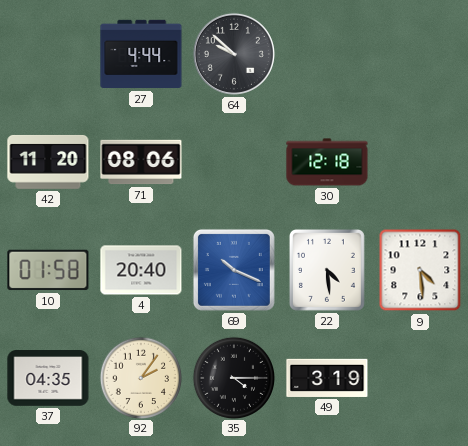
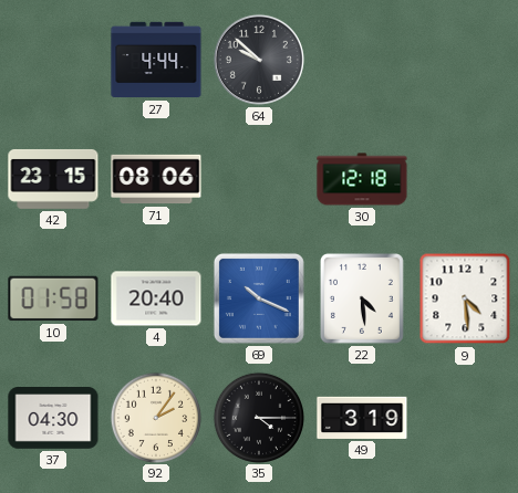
42: 11:20 -> 23:15 (53, 179)
37: 04:35 -> 04:30 (53, 418)
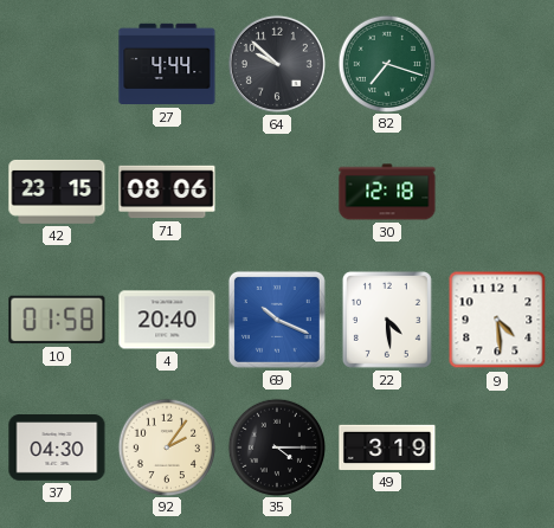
82: none -> 7:18 (386, 63)
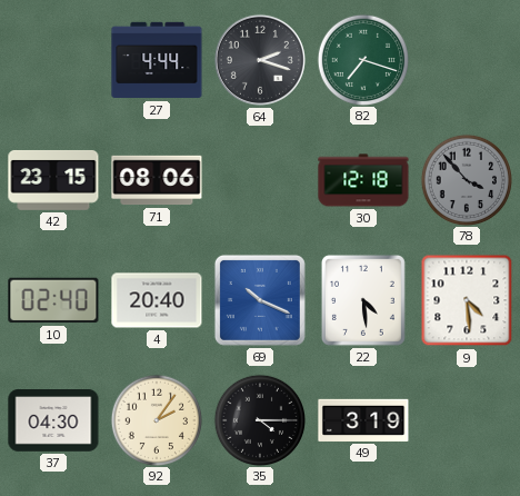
64: 9:52 -> 2:18 (260, 60)
78: none -> 3:53 (466, 179)
10: 01:58 -> 02:40 (53, 300)
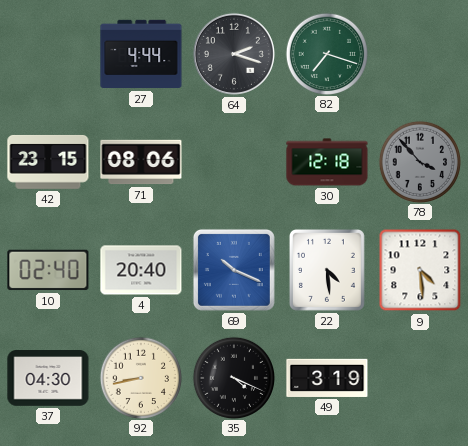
92: 2:06 -> 8:43 (140, 377)
35: 4:15 -> 4:19 (233, 377)
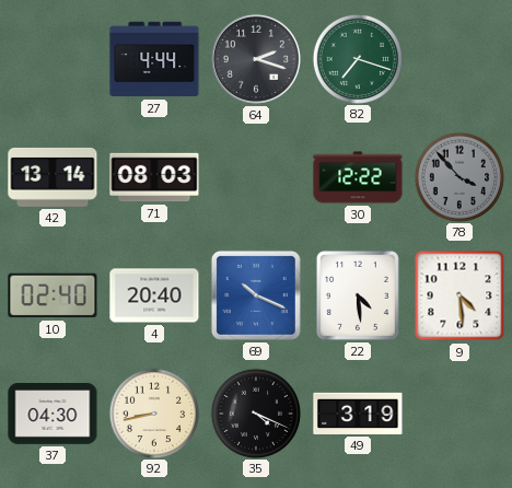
42: 23:15 -> 13:14 (53, 177)
71: 08:06 -> 08:03 (154, 177)
30: 12:18 -> 12:22 (358, 177)
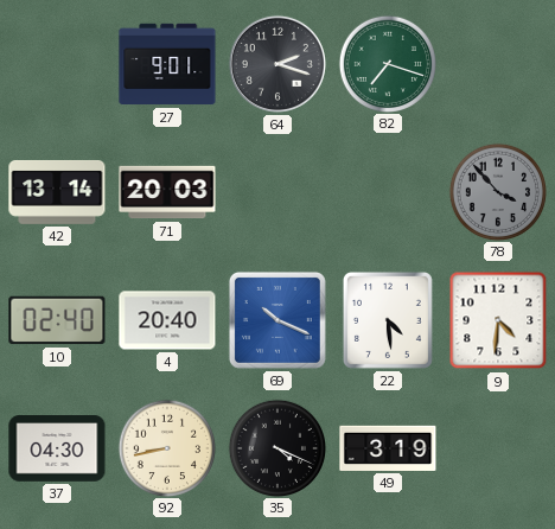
27: 4:44 -> 9:01 (167, 64)
71: 08:03 -> 20:03 (167, 192)
30: 12:22 -> none (358, 177)
9: 4:29 -> 4:31 (498, 320)
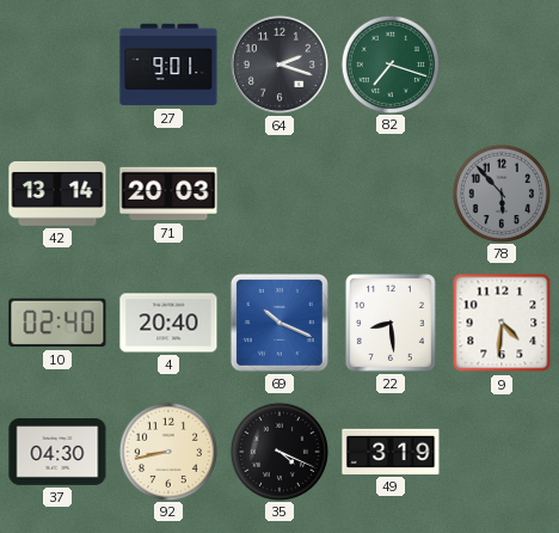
78: 3:53 -> 5:53 (500, 192)
22: 4:29 -> 8:29 (391, 323)
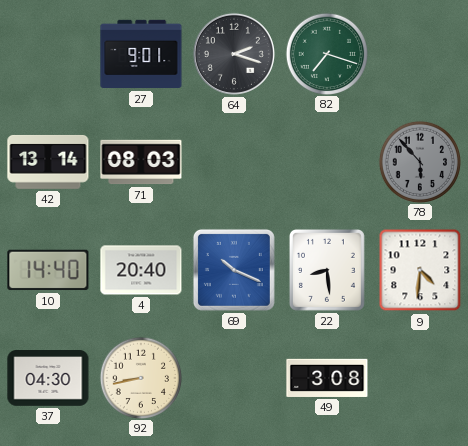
71: 20:03 -> 08:03 (141, 162)
10: 02:40 -> 14:40 (48, 270)
35: 4:19 -> none (278, 451)
49: 3:19 -> 3:08 (327, 378)
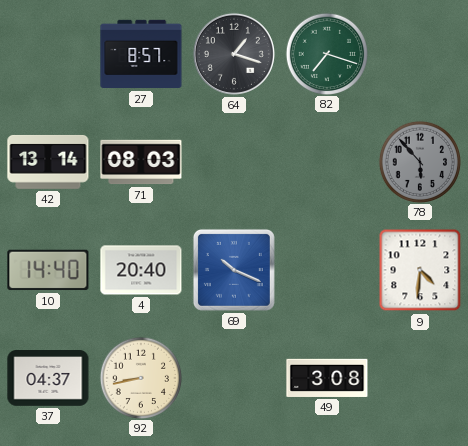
27: 9:01 -> 8:57 (141, 54)
64: 2:18 -> 1:18 (234, 54)
22: 8:29 -> none (327, 270)
37: 04:30 -> 04:37 (48, 378)
